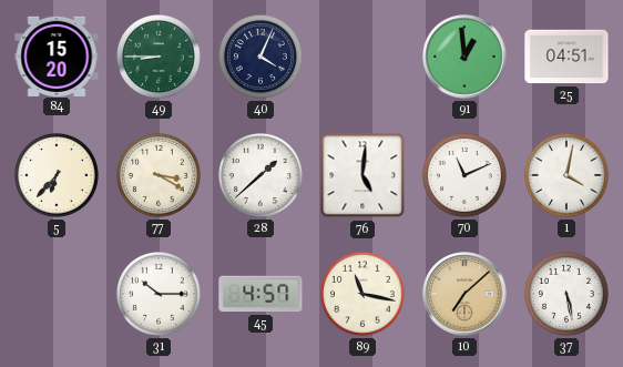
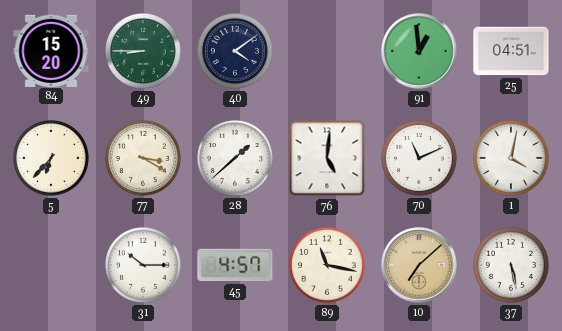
40: 4:04 -> 4:09 (235, 51)
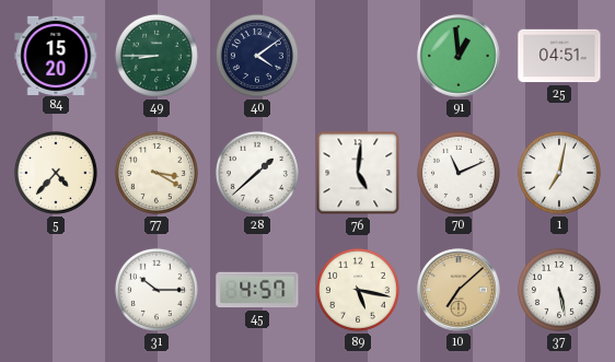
5: 6:37 -> 4:37 (56, 173)
1: 4:02 -> 7:02 (559, 173)
89: 11:17 -> 5:17 (358, 290)
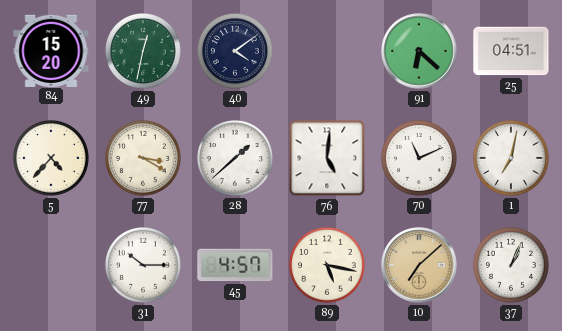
49: 8:45 -> 12:32 (143, 51)
91: 12:59 -> 6:22 (419, 51)
37: 5:28 -> 1:04 (511, 265)
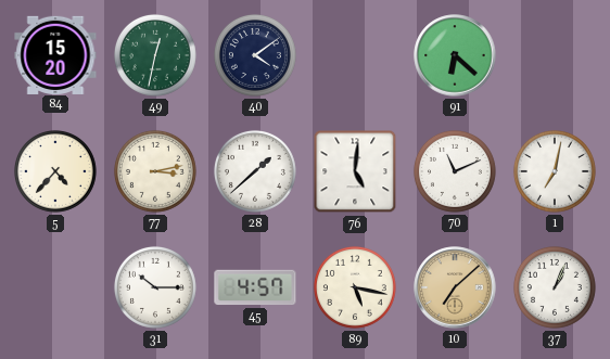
25: 04:51 -> none (511, 51)
77: 3:20 -> 3:13 (155, 171)
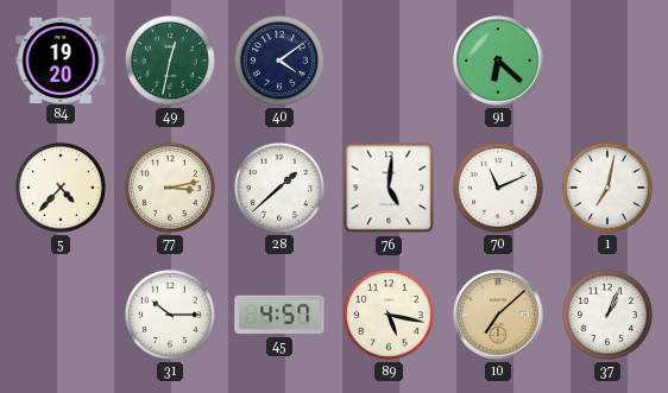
84: 15:20 -> 19:20 (61, 59)
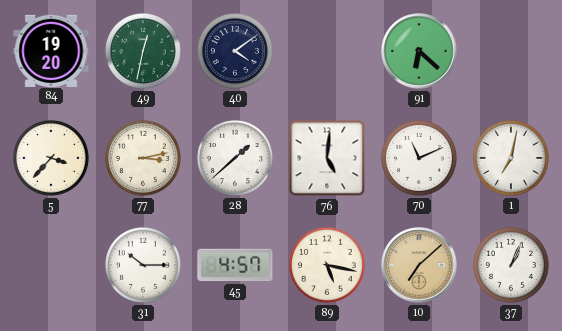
5: 4:37 -> 3:37 (51, 158)
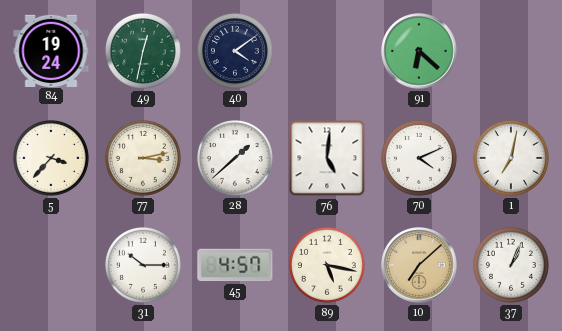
84: 19:20 -> 19:24 (51, 50)
70: 11:11 -> 4:11 (419, 158)
